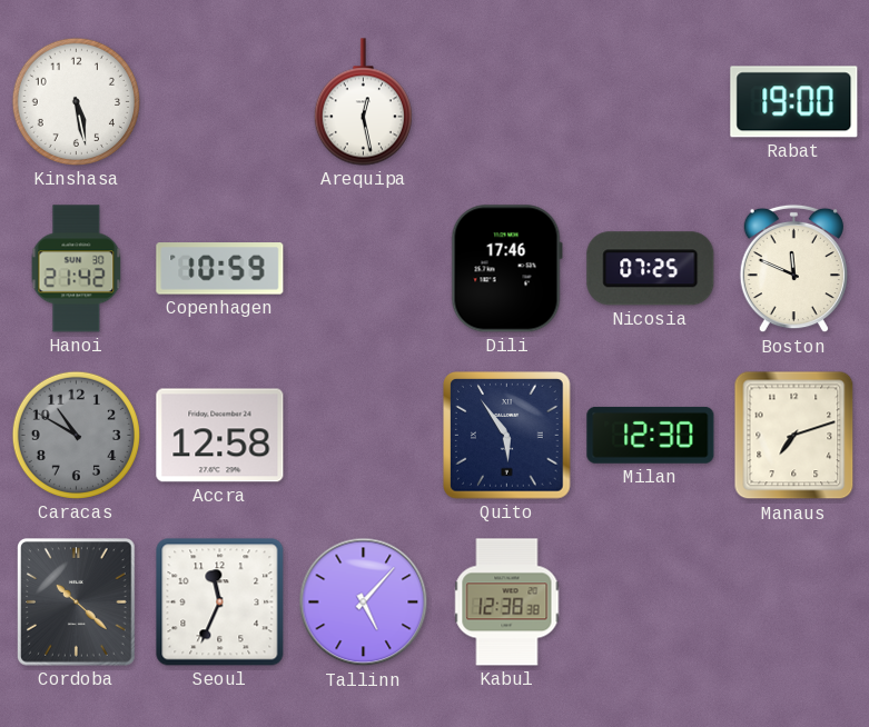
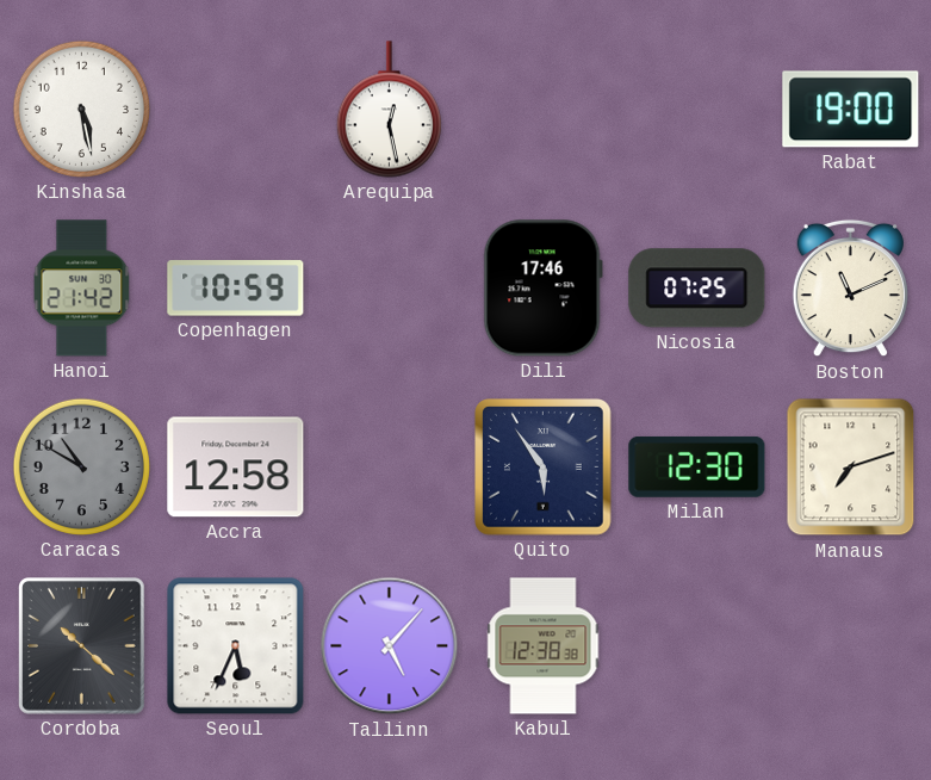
Boston: 11:49 -> 11:11 (850, 289)
Seoul: 11:34 -> 5:34 (236, 646)
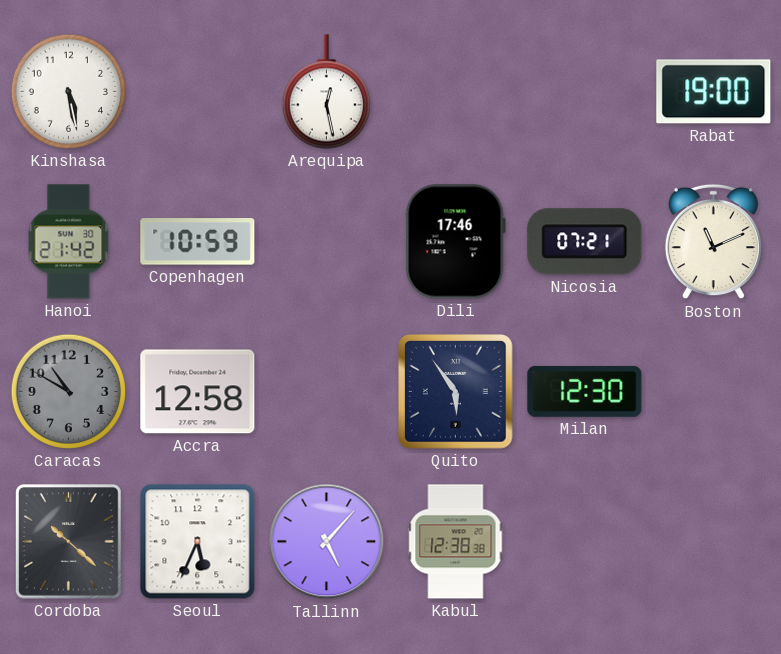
Nicosia: 07:25 -> 07:21 (585, 242)
Manaus: 7:12 -> none (851, 468)
